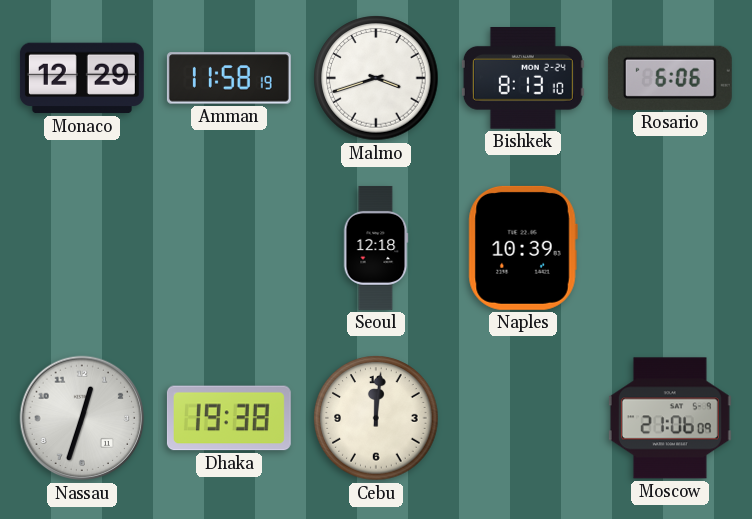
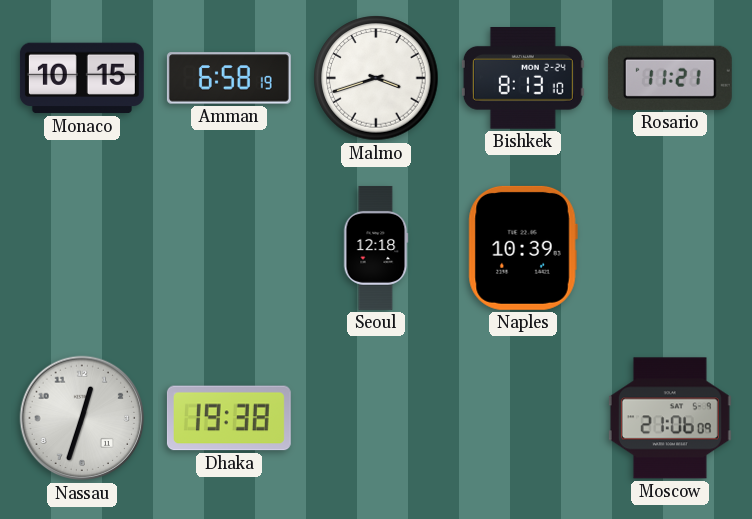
Monaco: 12:29 -> 10:15 (82, 78)
Amman: 11:58 -> 6:58 (229, 78)
Rosario: 6:06 -> 11:21 (670, 78)
Cebu: 12:01 -> none (376, 418)
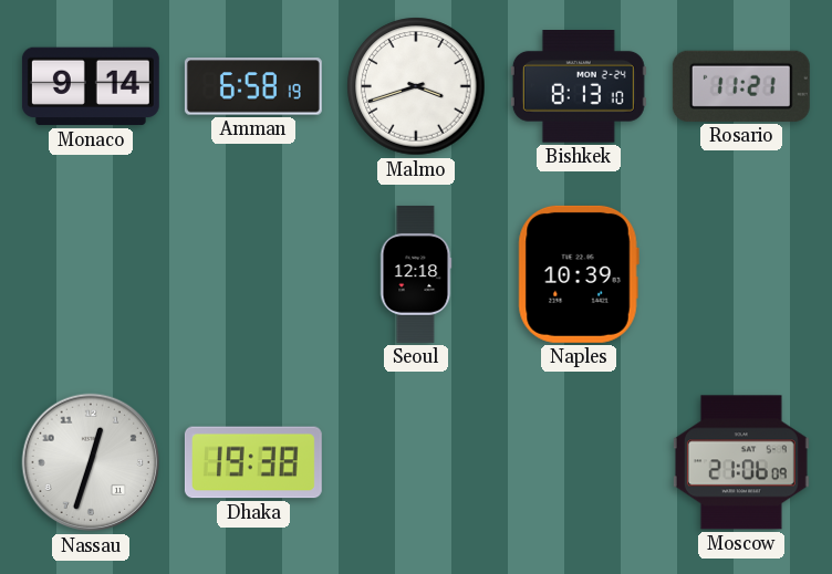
Monaco: 10:15 -> 9:14 (91, 86)
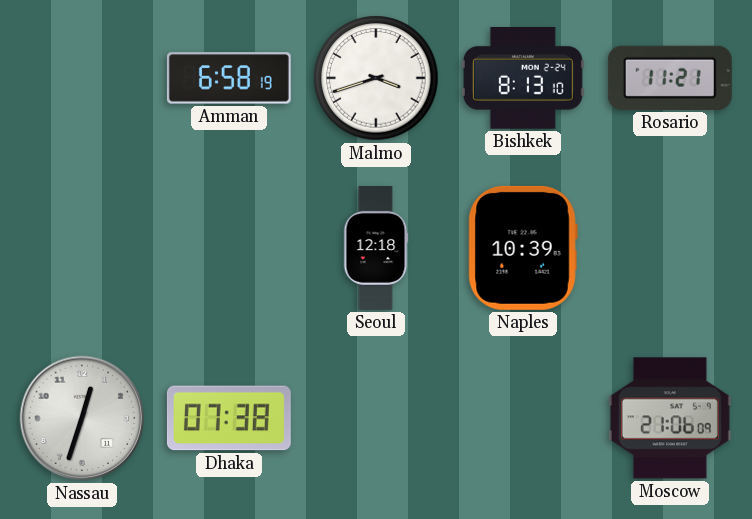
Monaco: 9:14 -> none (91, 86)
Dhaka: 19:38 -> 07:38 (229, 418)
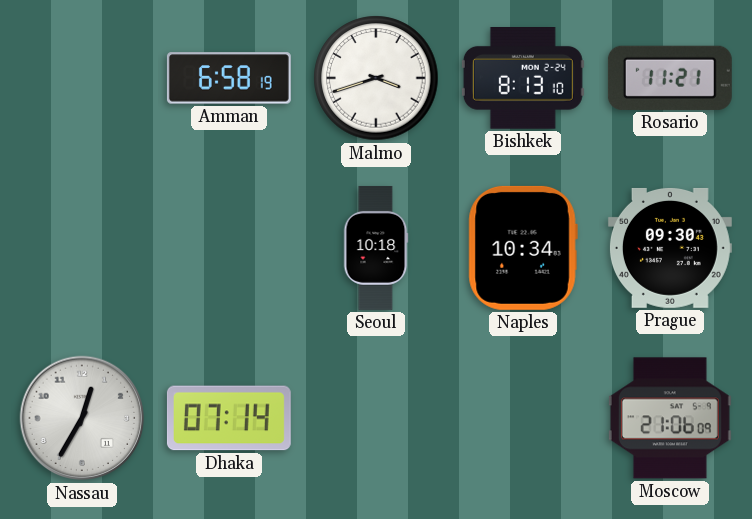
Seoul: 12:18 -> 10:18 (376, 248)
Naples: 10:39 -> 10:34 (523, 248)
Prague: none -> 09:30 (670, 248)
Nassau: 12:33 -> 12:35 (82, 418)
Dhaka: 07:38 -> 07:14 (229, 418)
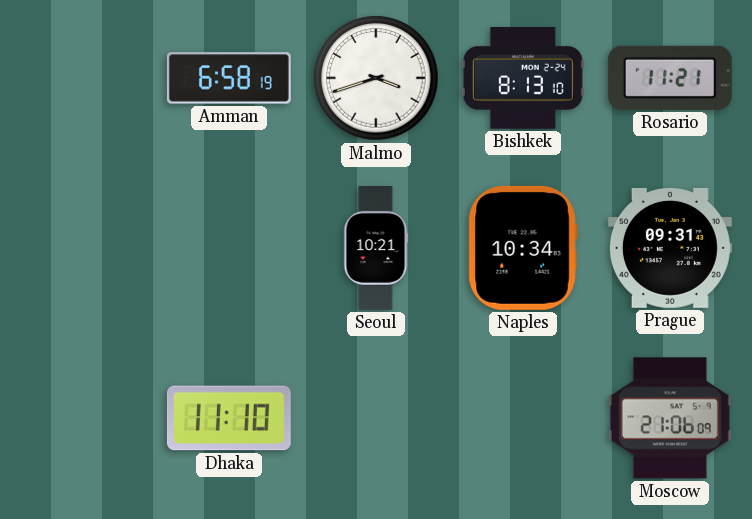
Seoul: 10:18 -> 10:21 (376, 248)
Prague: 09:30 -> 09:31 (670, 248)
Nassau: 12:35 -> none (82, 418)
Dhaka: 07:14 -> 11:10 (229, 418)
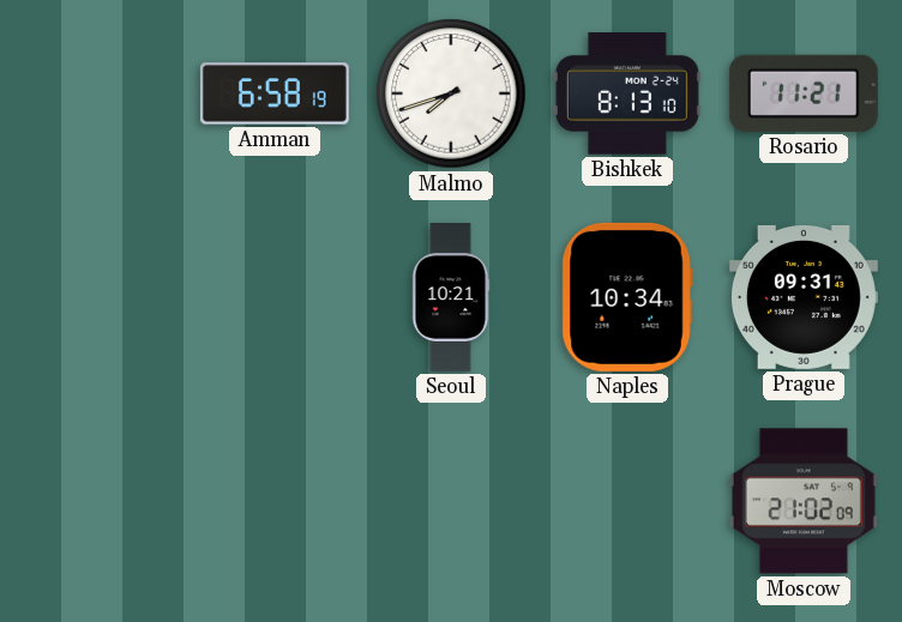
Malmo: 3:42 -> 7:42 (451, 93)
Dhaka: 11:10 -> none (229, 418)
Moscow: 21:06 -> 21:02 (804, 501)
